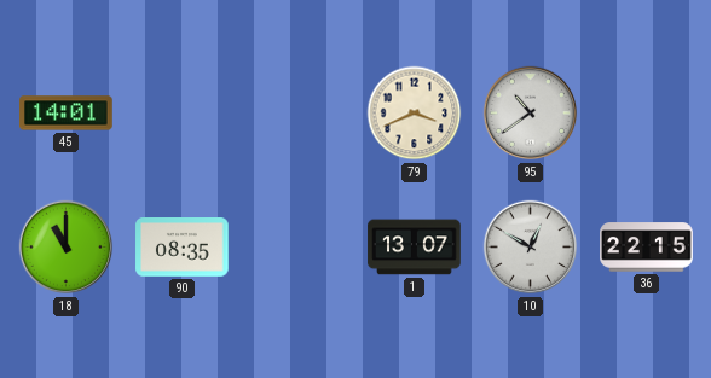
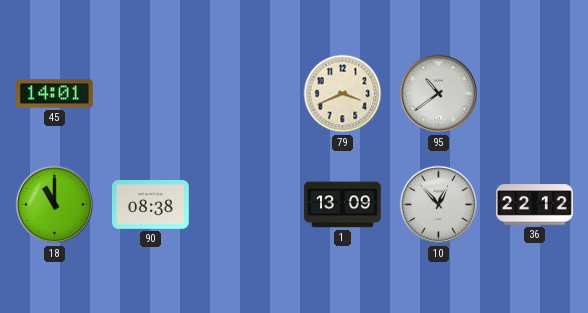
90: 08:35 -> 08:38 (151, 205)
1: 13:07 -> 13:09 (343, 205)
10: 12:50 -> 12:53 (439, 205)
36: 22:15 -> 22:12 (535, 205)
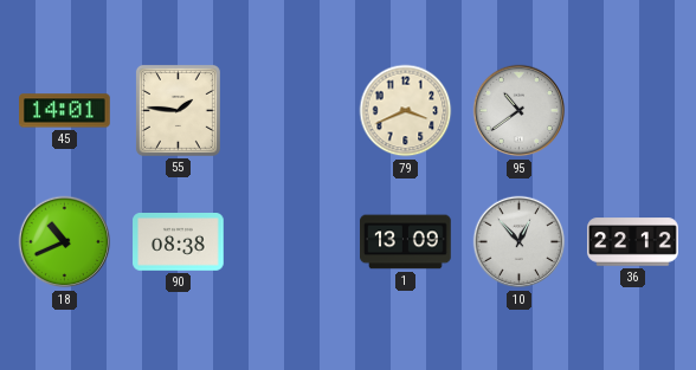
55: none -> 1:46 (178, 110)
18: 11:00 -> 10:41 (65, 242)
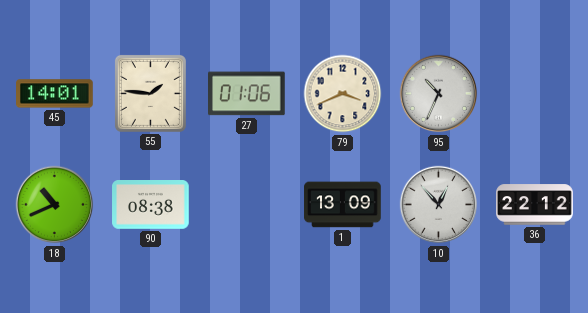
27: none -> 01:06 (247, 94)
95: 10:39 -> 10:34 (439, 94)
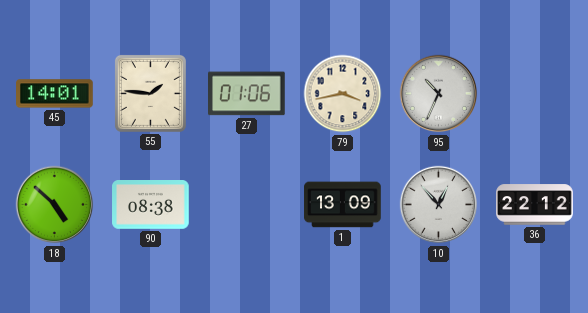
79: 3:41 -> 3:43 (343, 94)
18: 10:41 -> 4:52 (55, 205)
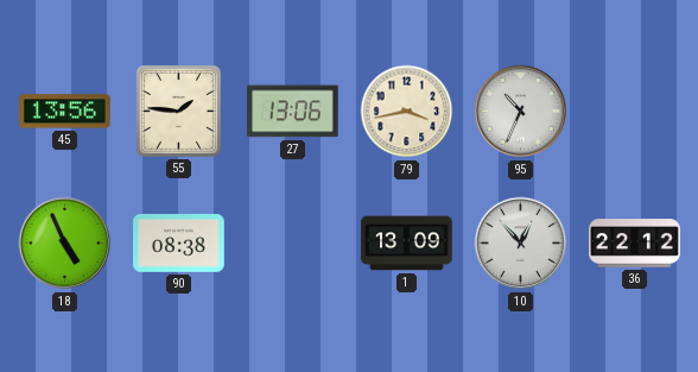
45: 14:01 -> 13:56 (65, 112)
27: 01:06 -> 13:06 (293, 112)
18: 4:52 -> 4:56 (65, 244)
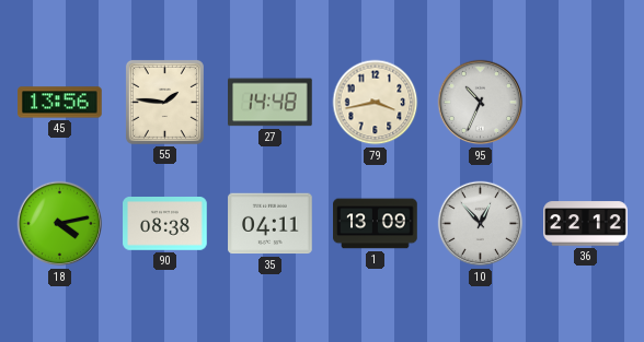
27: 13:06 -> 14:48 (271, 103)
18: 4:56 -> 4:13 (60, 224)
35: none -> 04:11 (271, 224)
